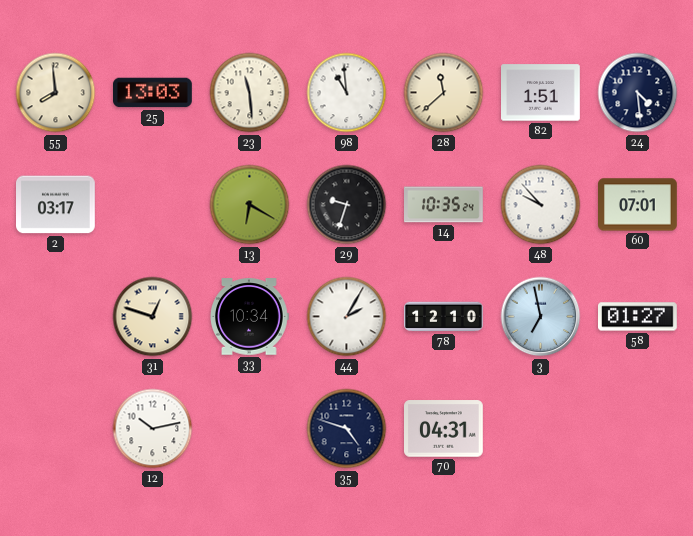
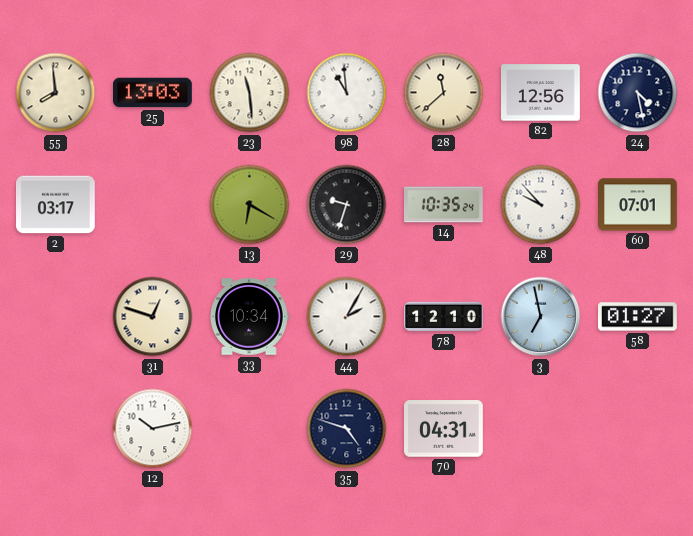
82: 1:51 -> 12:56 (541, 93)
24: 4:29 -> 4:28 (638, 93)
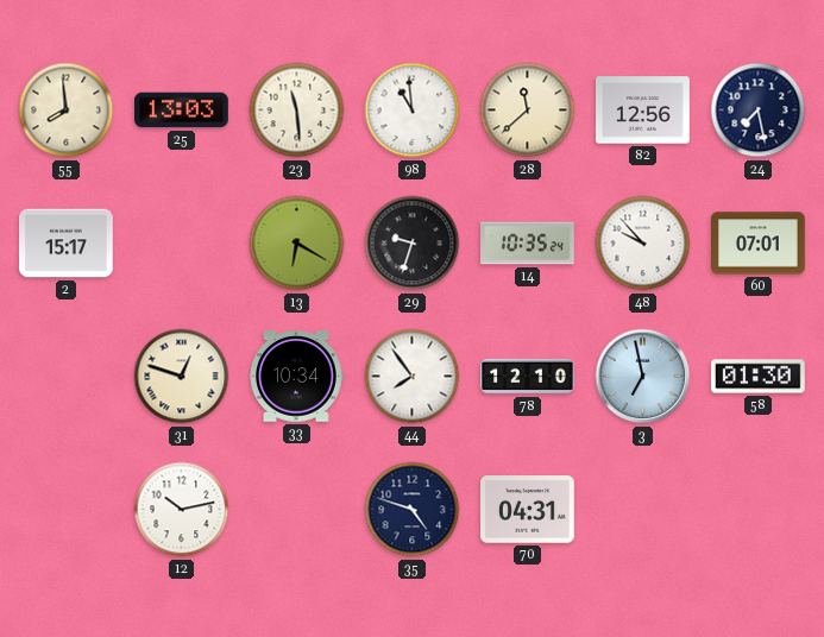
24: 4:28 -> 7:28 (759, 111)
2: 03:17 -> 15:17 (67, 244)
44: 2:05 -> 7:54 (413, 377)
58: 01:27 -> 01:30 (759, 377)
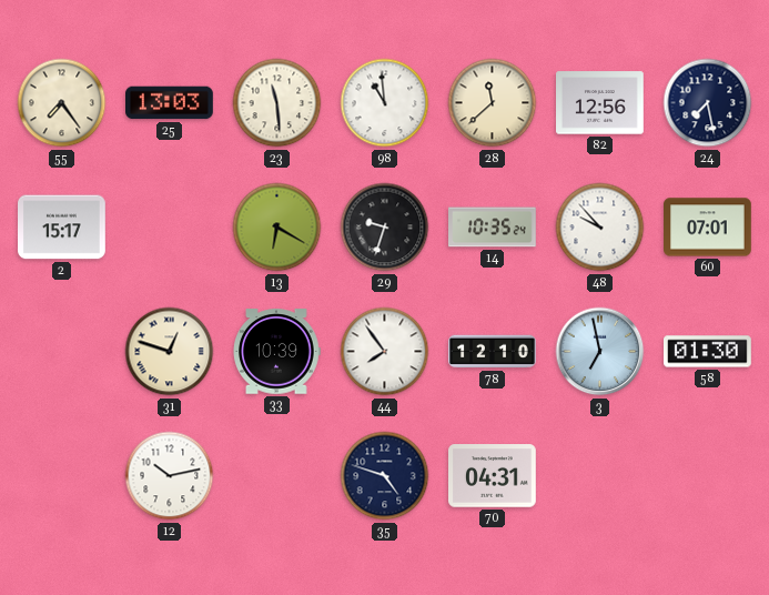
55: 7:59 -> 7:24 (62, 103)
33: 10:34 -> 10:39 (276, 352)
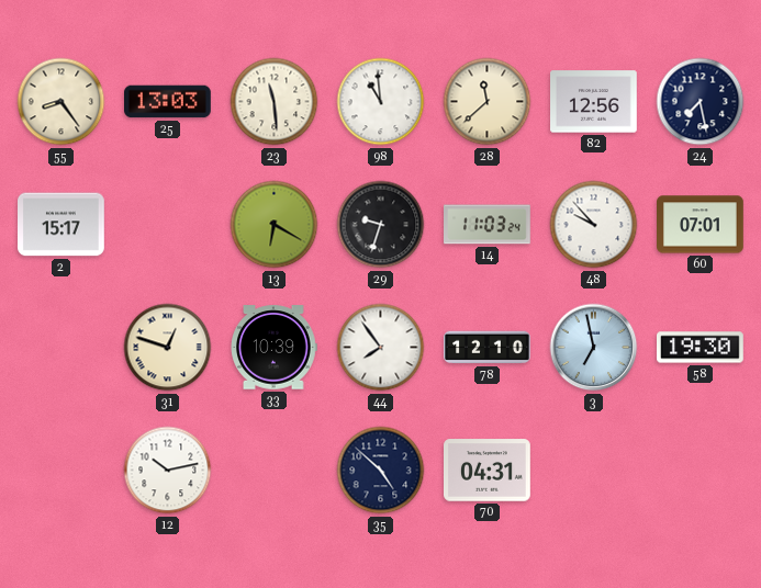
55: 7:24 -> 8:24 (61, 102)
14: 10:35 -> 11:03 (488, 225)
58: 01:30 -> 19:30 (701, 348)
35: 4:48 -> 4:52 (381, 471)
